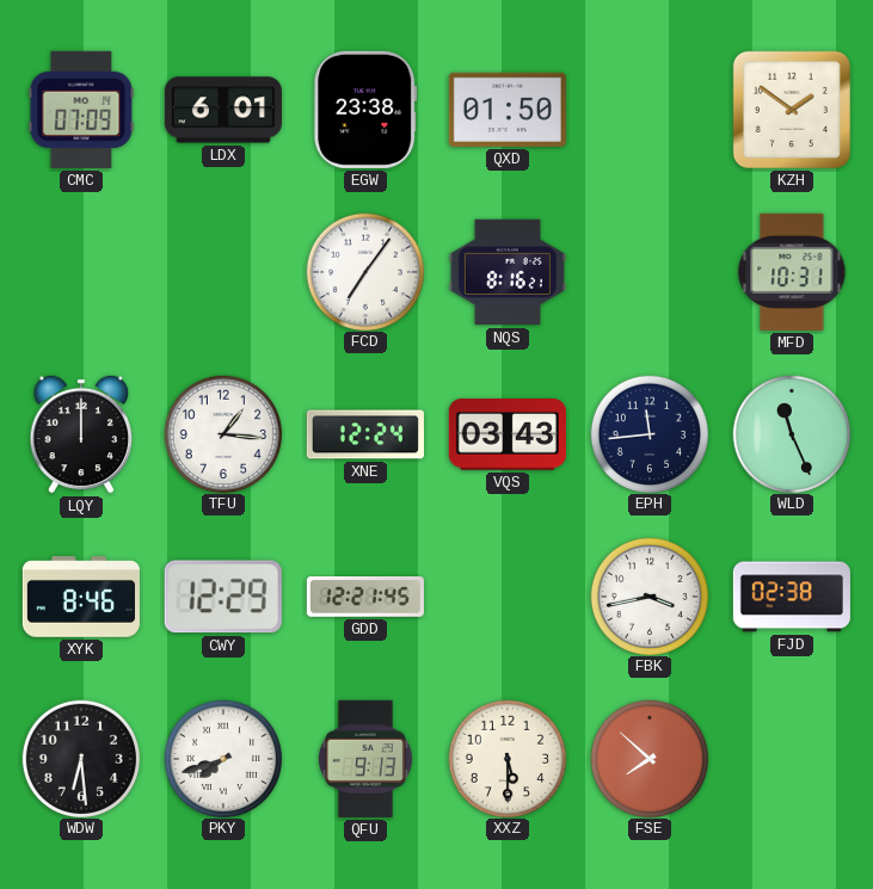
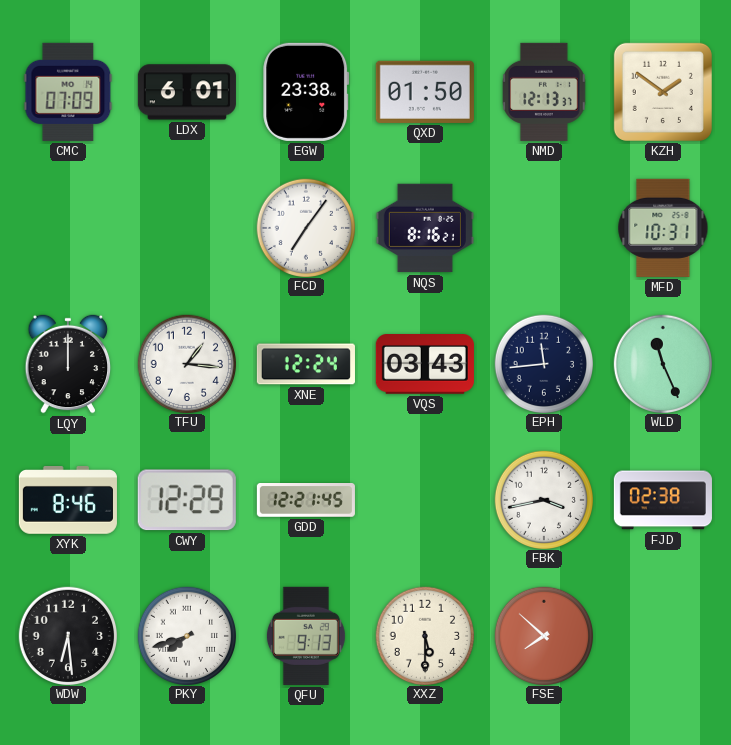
NMD: none -> 12:13 (544, 92)
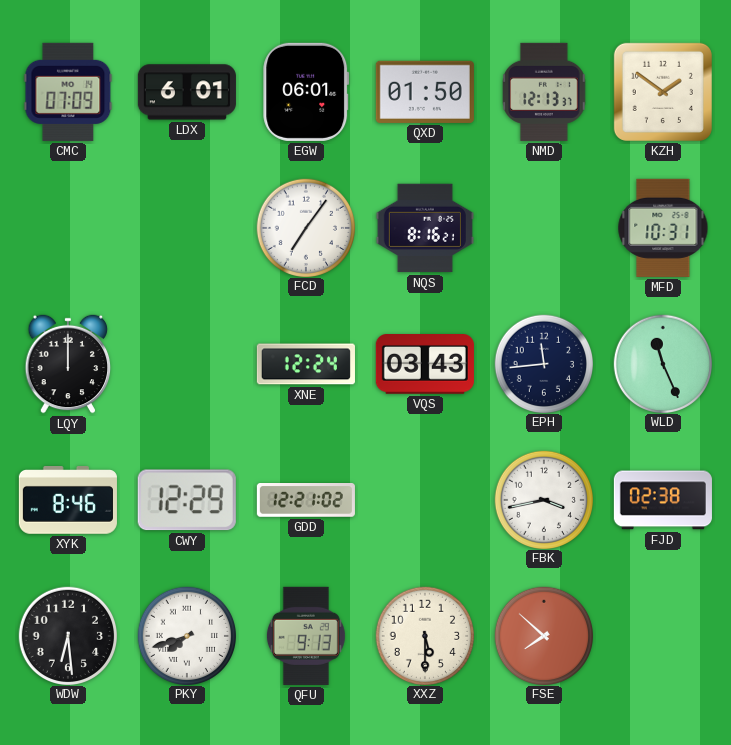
EGW: 23:38 -> 06:01 (306, 92)
TFU: 1:16 -> none (186, 363)
GDD: 12:21:45 -> 12:21:02 (306, 501)
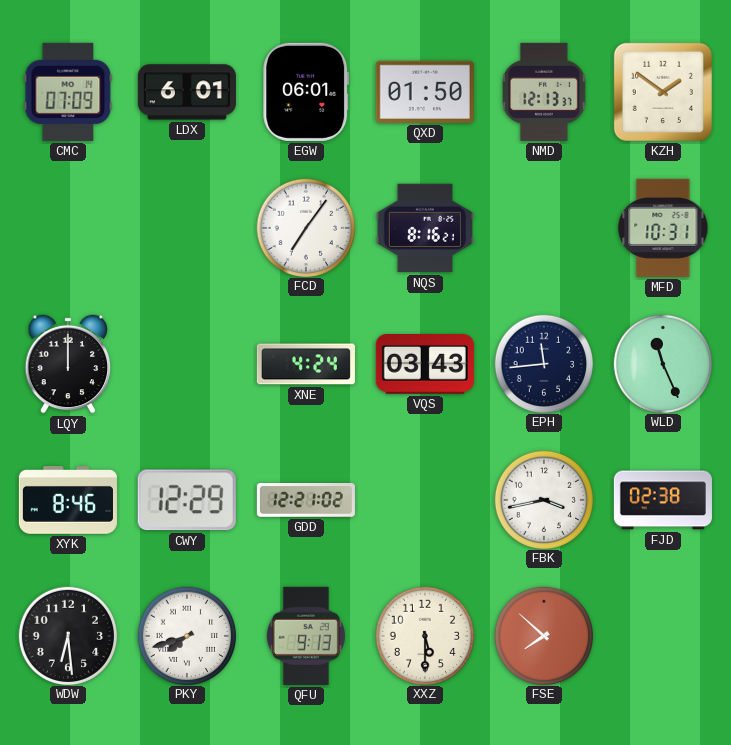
XNE: 12:24 -> 4:24 (306, 364)
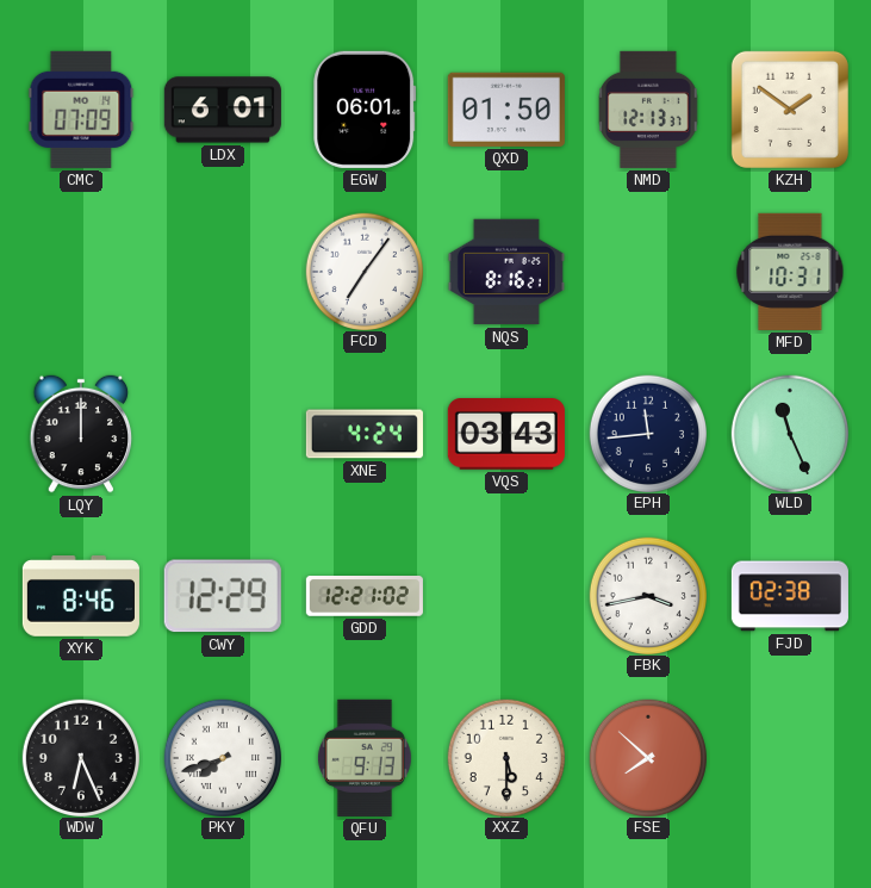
WDW: 6:29 -> 6:26 (80, 757)
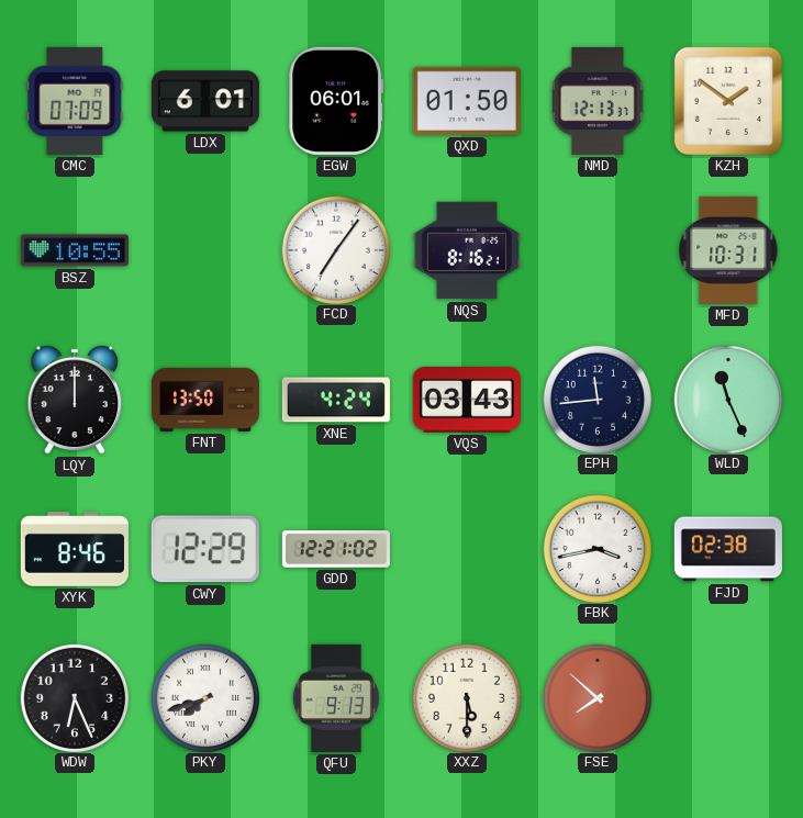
BSZ: none -> 10:55 (75, 250)
FNT: none -> 13:50 (205, 400)
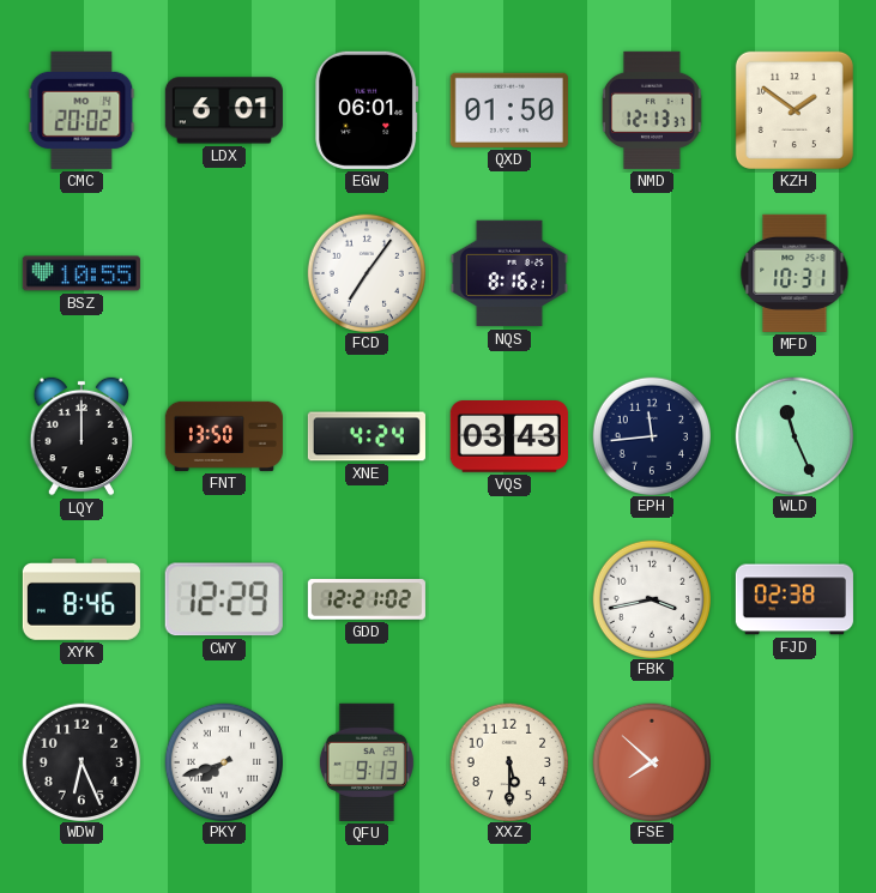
CMC: 07:09 -> 20:02 (81, 110)
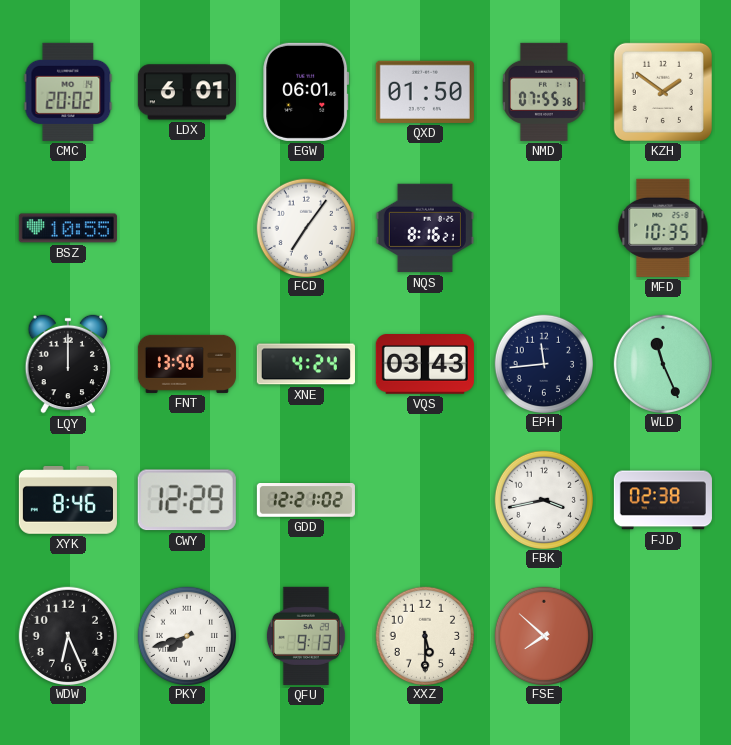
NMD: 12:13 -> 07:55 (544, 92)
MFD: 10:31 -> 10:35 (663, 228)
